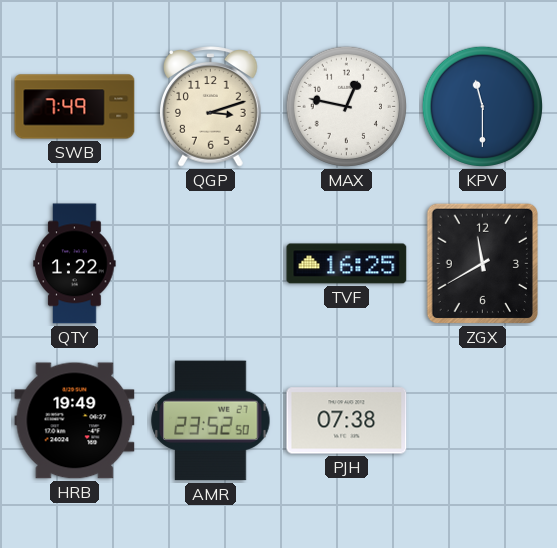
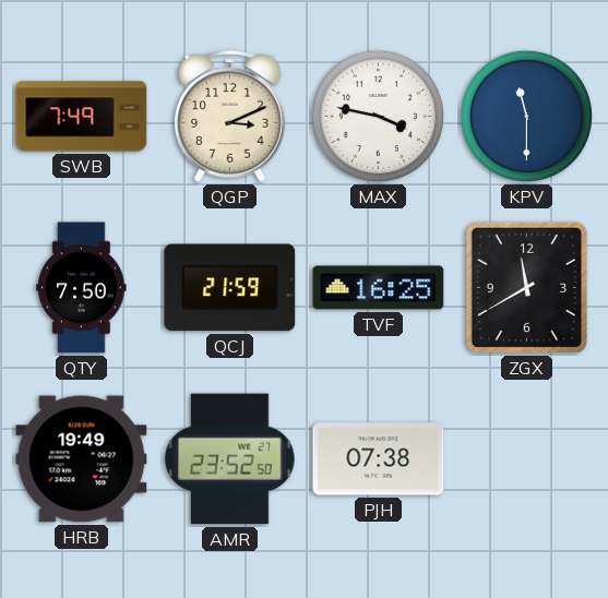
QGP: 3:12 -> 3:11 (230, 117)
MAX: 12:47 -> 3:47 (378, 116)
QTY: 1:22 -> 7:50 (82, 288)
QCJ: none -> 21:59 (230, 288)
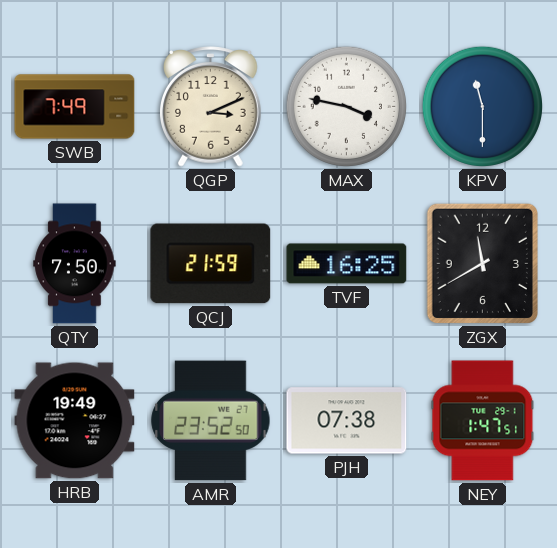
NEY: none -> 1:47 (483, 421)
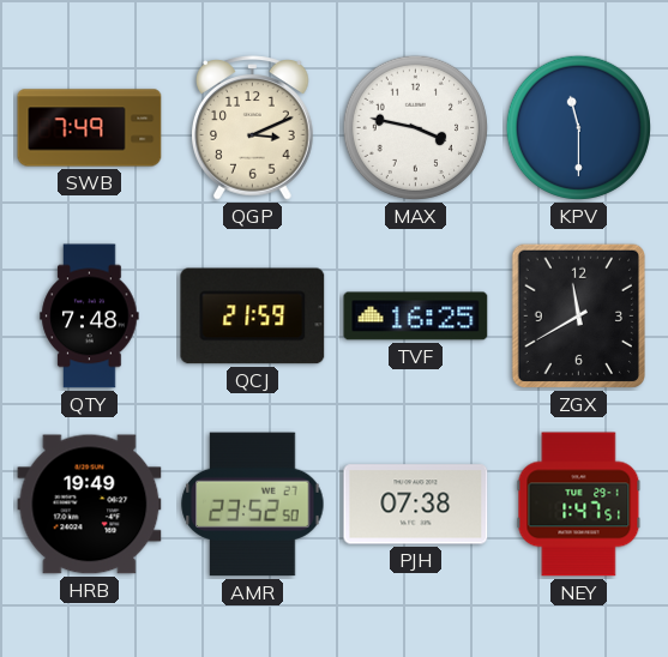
QTY: 7:50 -> 7:48 (90, 317)
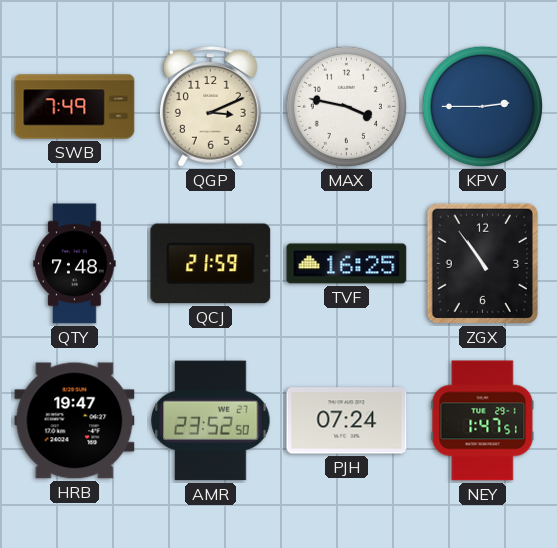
KPV: 11:30 -> 2:45 (482, 106)
ZGX: 11:40 -> 10:54 (482, 264)
HRB: 19:49 -> 19:47 (75, 421)
PJH: 07:38 -> 07:24 (347, 421)
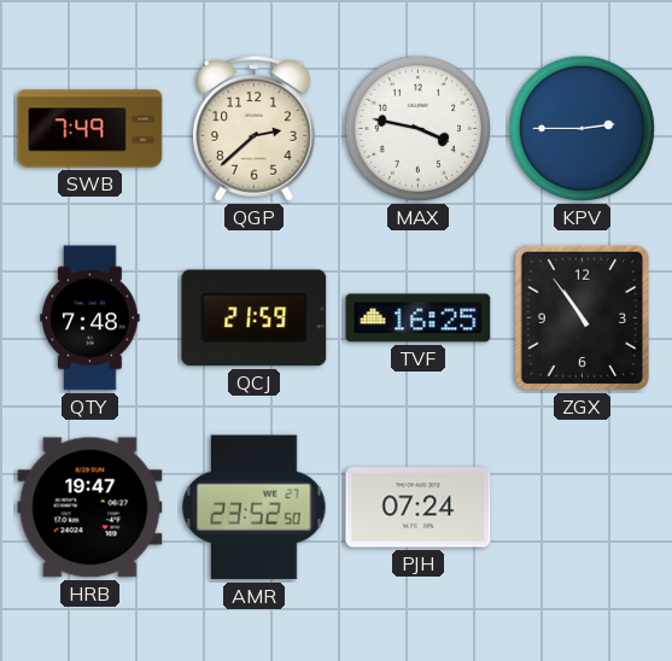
QGP: 3:11 -> 2:38 (255, 129)
NEY: 1:47 -> none (483, 421)
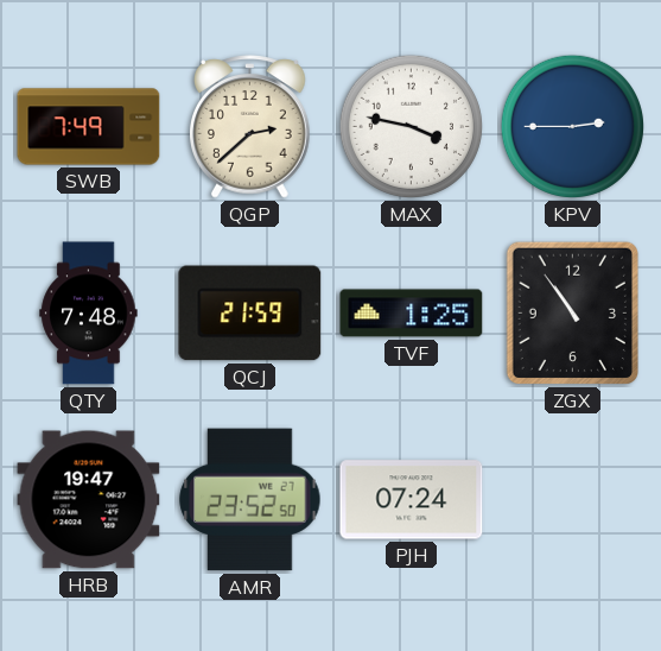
TVF: 16:25 -> 1:25 (412, 314)
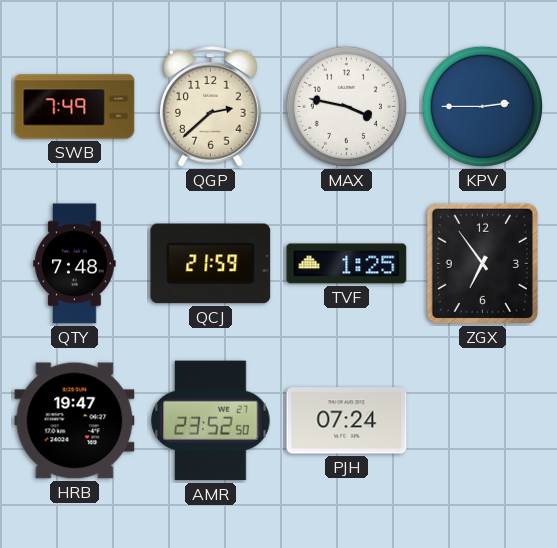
ZGX: 10:54 -> 6:54 (482, 264)
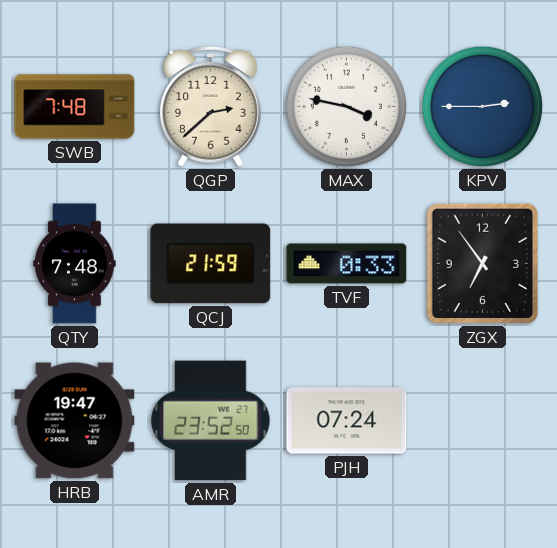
SWB: 7:49 -> 7:48 (75, 107)
TVF: 1:25 -> 0:33 (347, 264)
